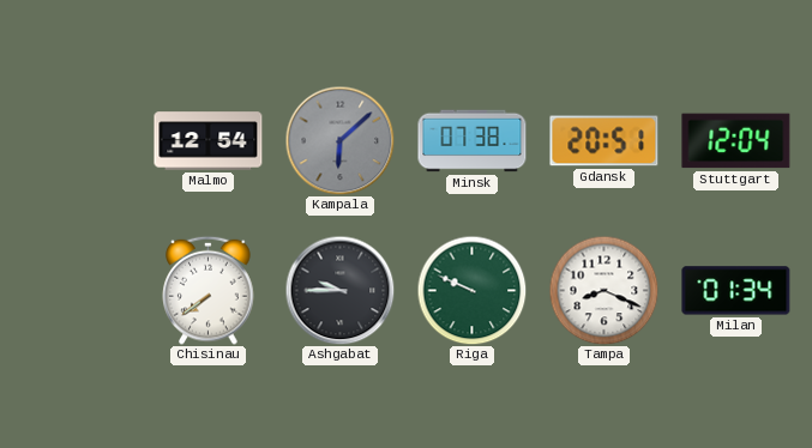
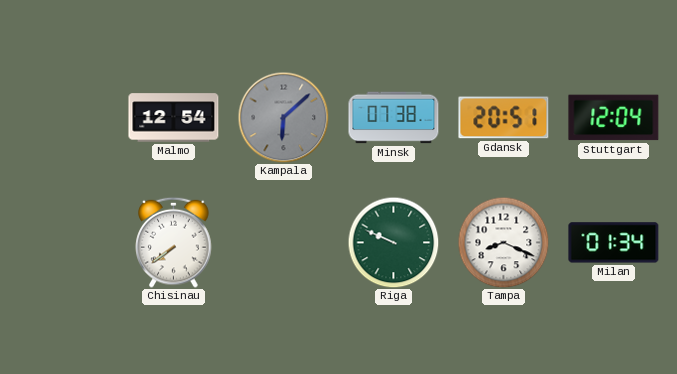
Ashgabat: 9:45 -> none (339, 290)
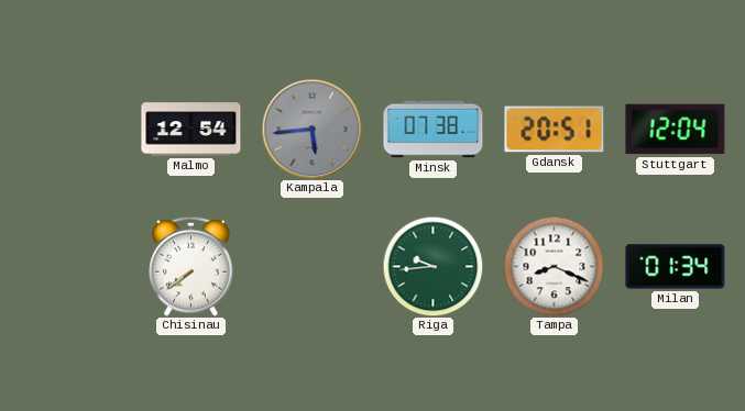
Kampala: 6:08 -> 5:44 (311, 129)
Riga: 9:49 -> 9:44 (432, 266)
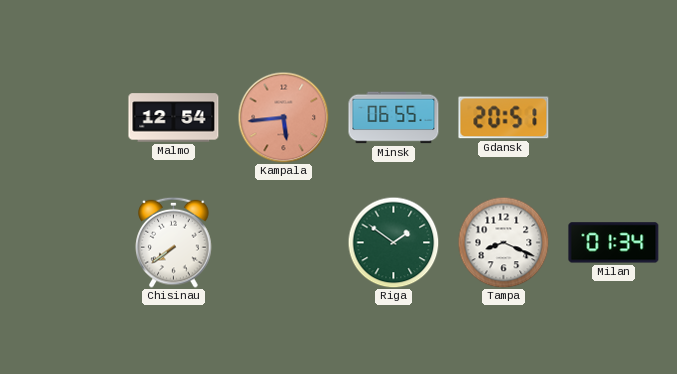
Kampala dial: grey -> salmon (283, 117)
Minsk: 07:38 -> 06:55 (394, 118)
Stuttgart: 12:04 -> none (676, 130)
Riga: 9:44 -> 1:51 (393, 242)
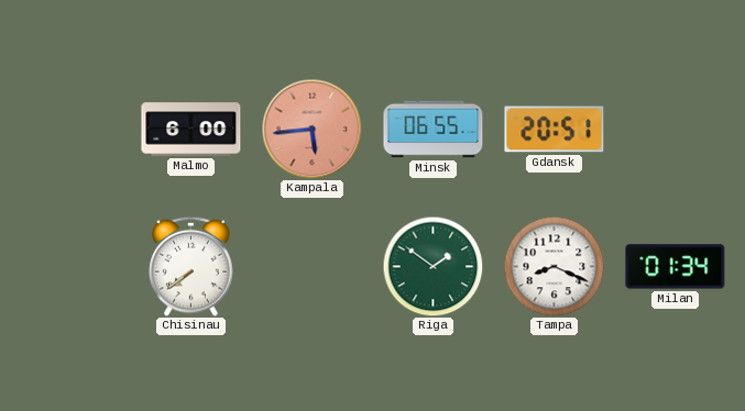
Malmo: 12:54 -> 6:00 (191, 130)
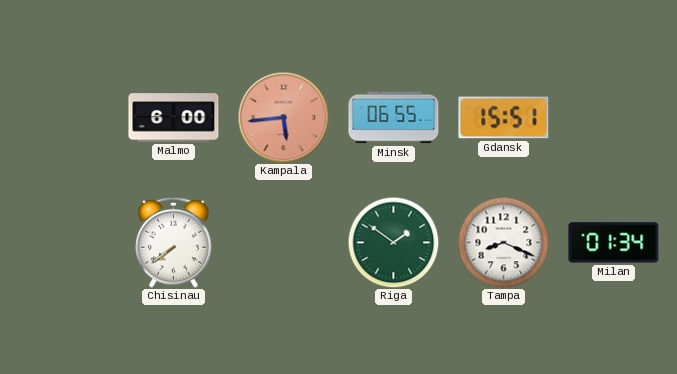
Gdansk: 20:51 -> 15:51 (504, 118)
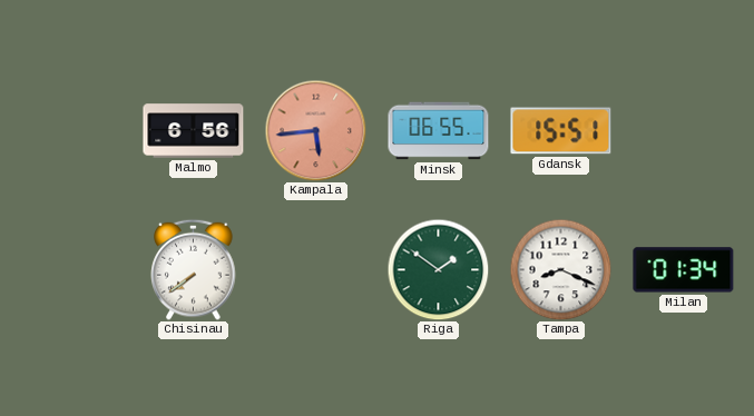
Malmo: 6:00 -> 6:56 (194, 131)
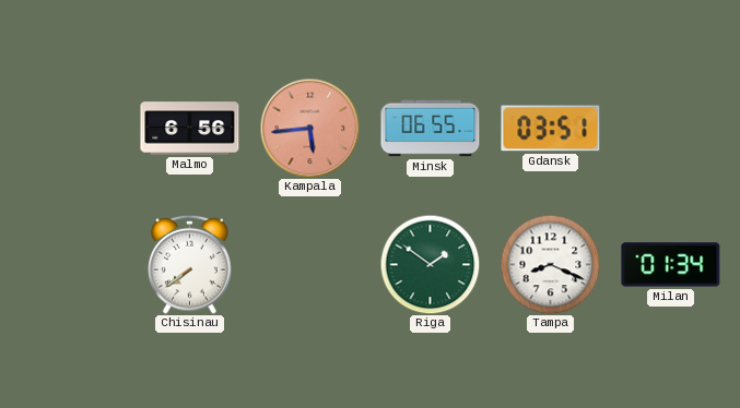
Gdansk: 15:51 -> 03:51 (551, 129)
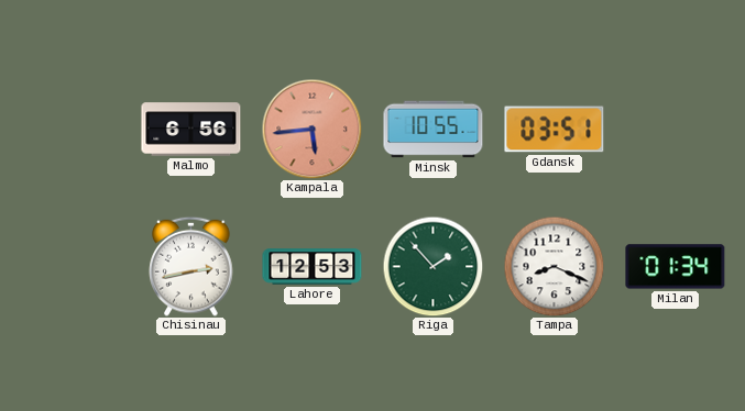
Minsk: 06:55 -> 10:55 (434, 130)
Chisinau: 7:39 -> 2:43 (191, 266)
Lahore: none -> 12:53 (313, 267)
Riga: 1:51 -> 1:53 (432, 266)
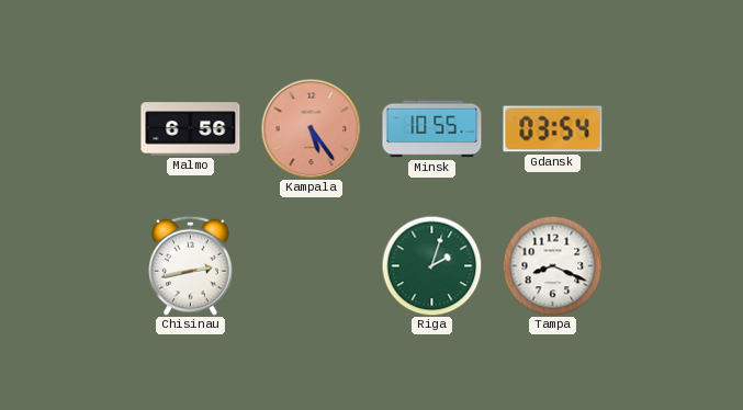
Kampala: 5:44 -> 5:24 (311, 128)
Gdansk: 03:51 -> 03:54 (553, 129)
Lahore: 12:53 -> none (313, 267)
Riga: 1:53 -> 2:03 (431, 265)
Milan: 01:34 -> none (676, 267)
